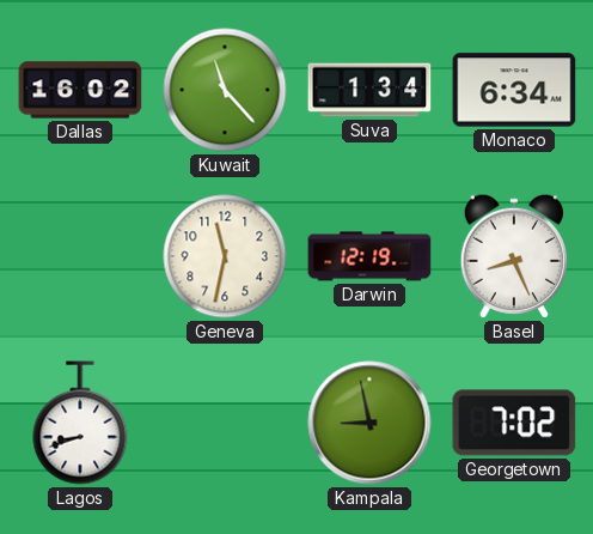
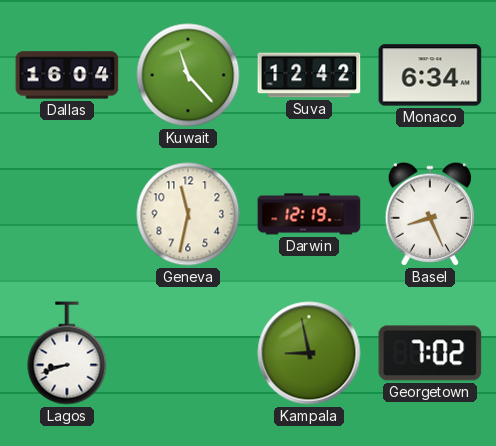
Dallas: 16:02 -> 16:04 (67, 75)
Suva: 1:34 -> 12:42 (309, 75)
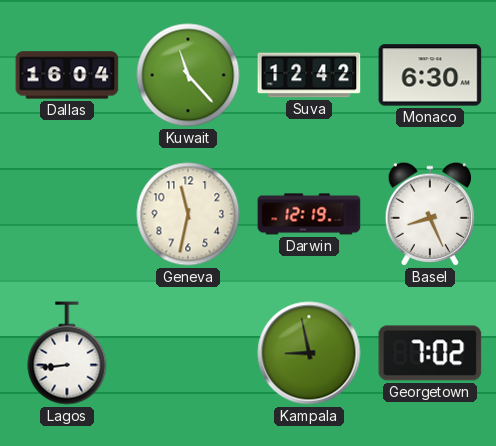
Monaco: 6:34 -> 6:30 (430, 75)
Lagos: 8:42 -> 8:44 (67, 353)
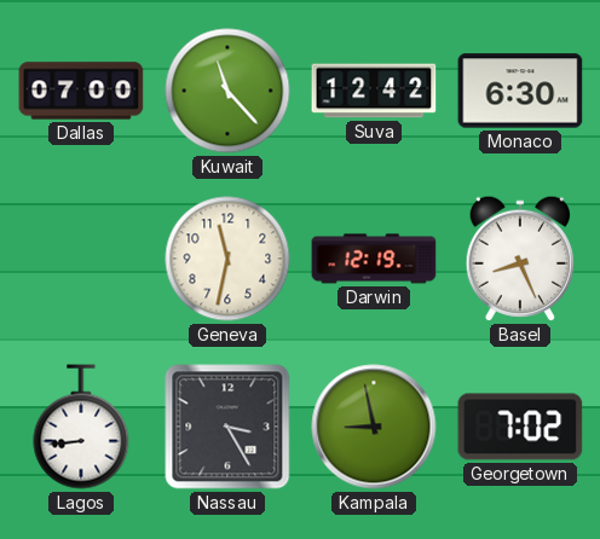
Dallas: 16:04 -> 07:00 (81, 91)
Nassau: none -> 3:25 (227, 427)
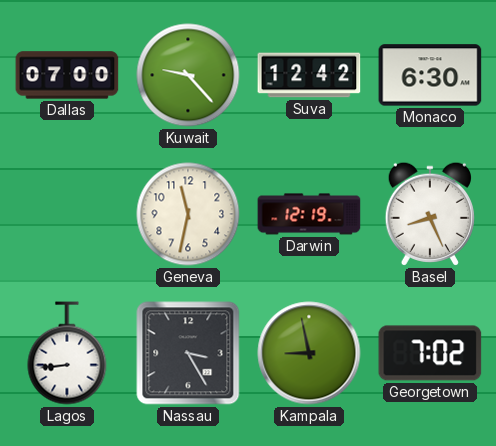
Kuwait: 11:23 -> 9:23 (188, 75)
